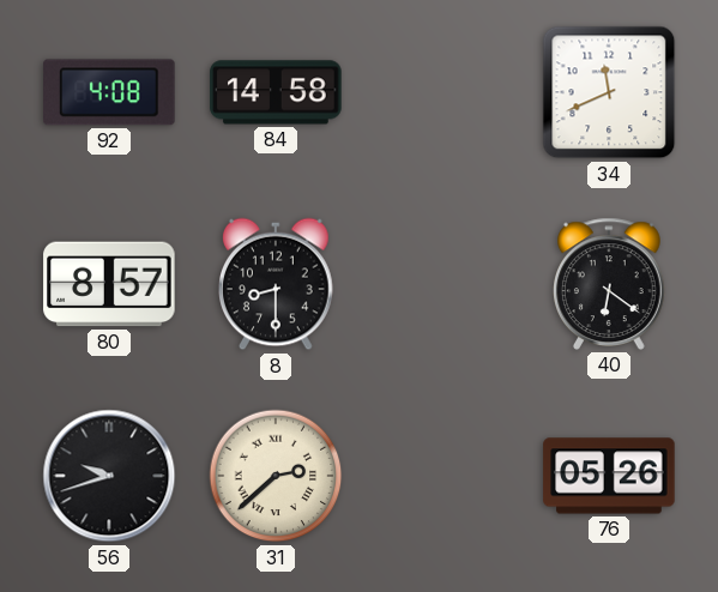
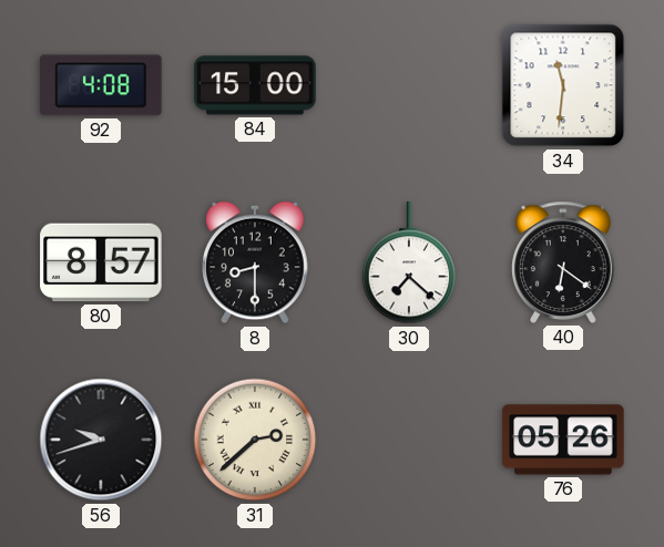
84: 14:58 -> 15:00 (255, 85)
34: 11:41 -> 11:31 (563, 85)
30: none -> 7:22 (409, 264)
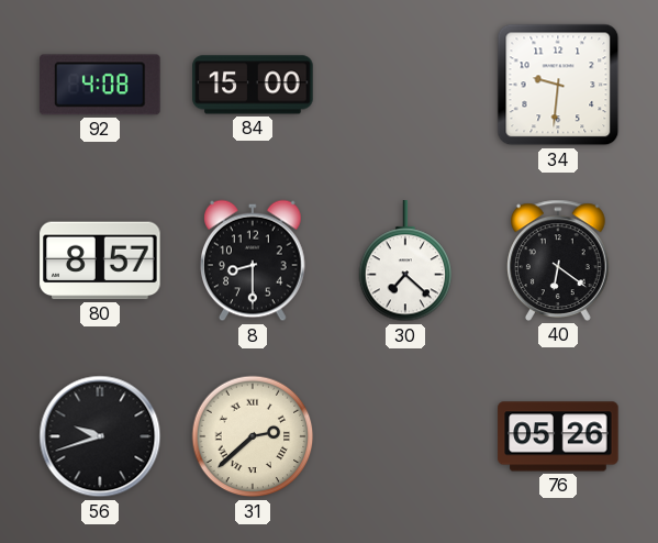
34: 11:31 -> 9:31 (558, 85)
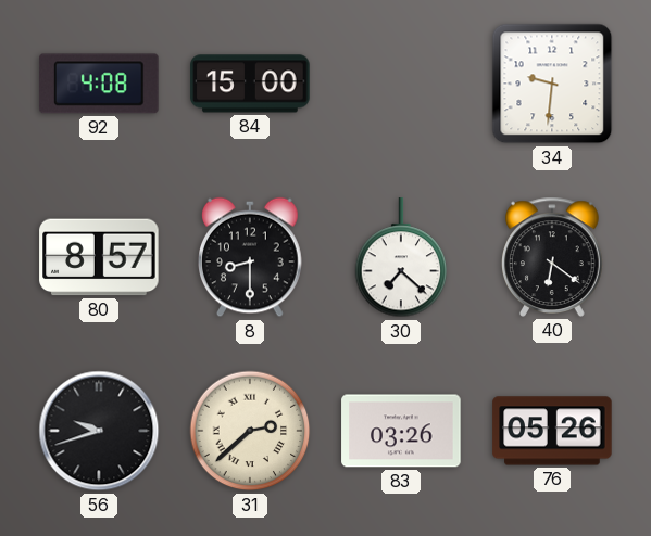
83: none -> 03:26 (401, 431)
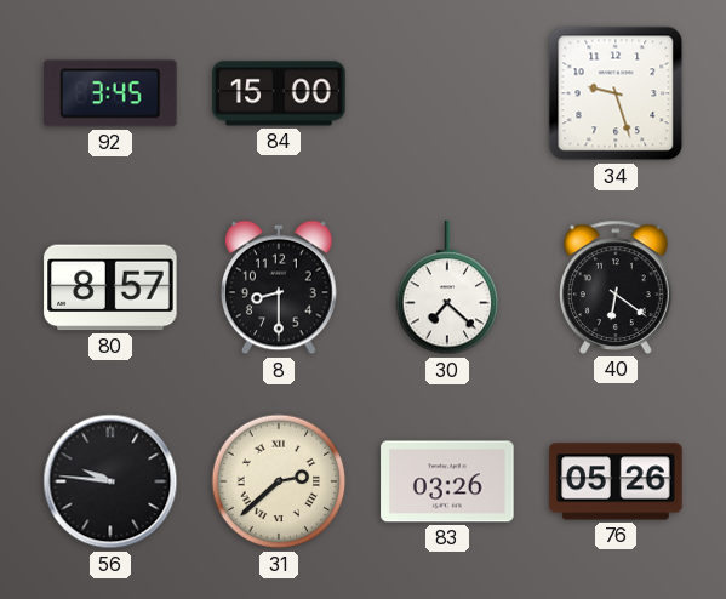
92: 4:08 -> 3:45 (110, 93)
34: 9:31 -> 9:27 (616, 93)
56: 9:42 -> 9:46 (110, 481)
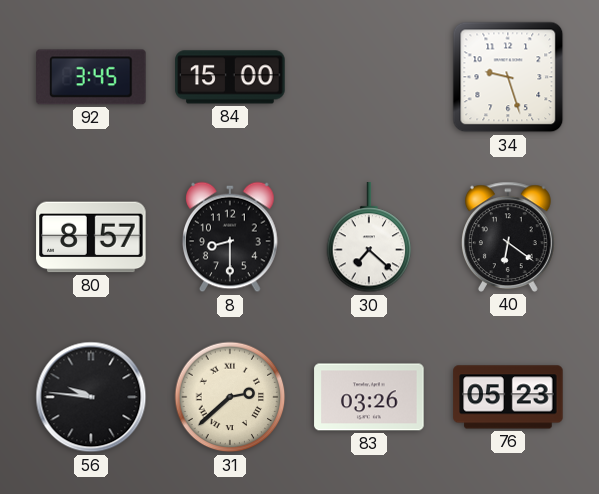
76: 05:26 -> 05:23 (508, 397)
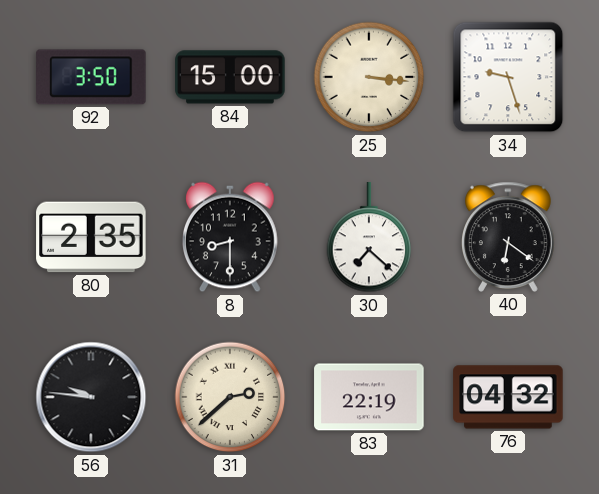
92: 3:45 -> 3:50 (91, 77)
25: none -> 3:16 (369, 77)
80: 8:57 -> 2:35 (91, 237)
83: 03:26 -> 22:19 (369, 397)
76: 05:23 -> 04:32 (508, 397)
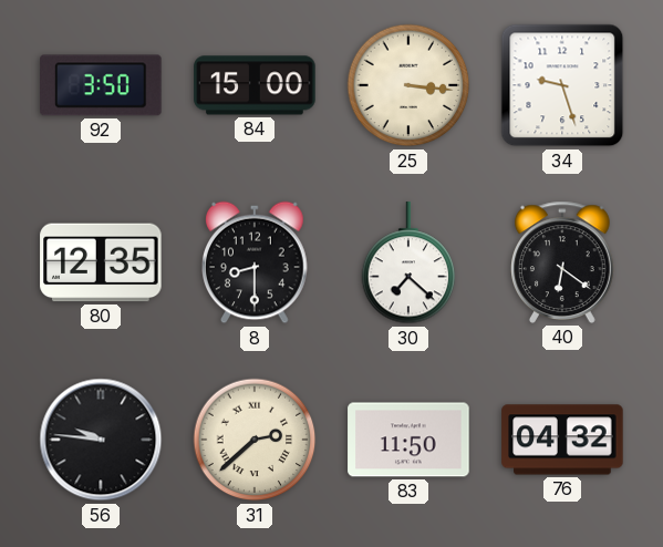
80: 2:35 -> 12:35 (101, 262)
83: 22:19 -> 11:50 (408, 440)
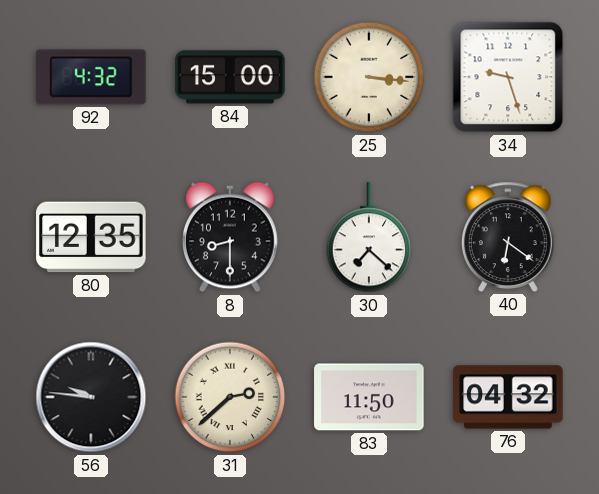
92: 3:50 -> 4:32 (91, 77)
